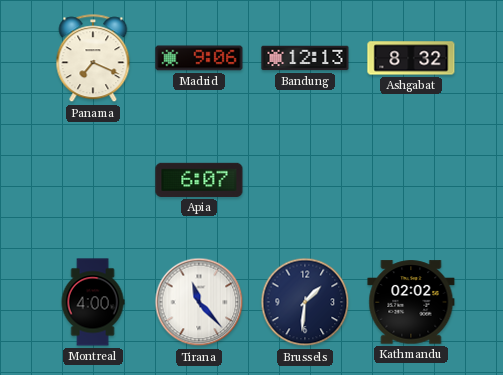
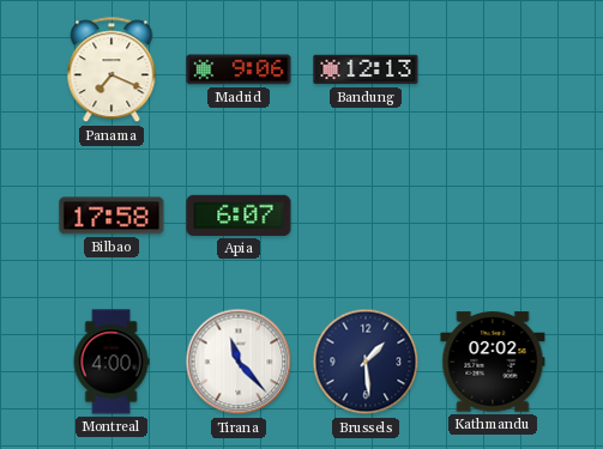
Ashgabat: 8:32 -> none (411, 58)
Bilbao: none -> 17:58 (111, 216)
Brussels: 1:31 -> 1:29 (366, 362)
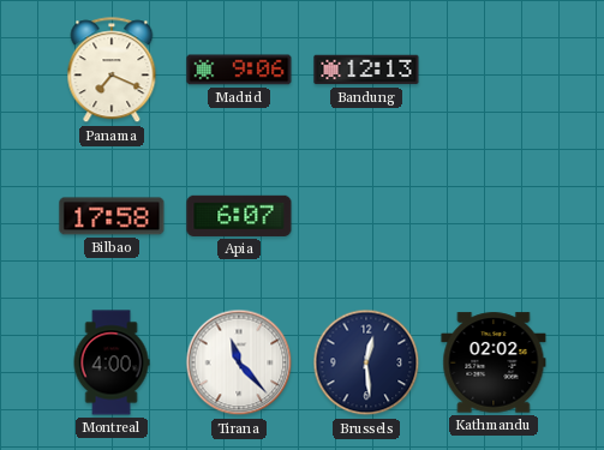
Brussels: 1:29 -> 12:29 (366, 362)
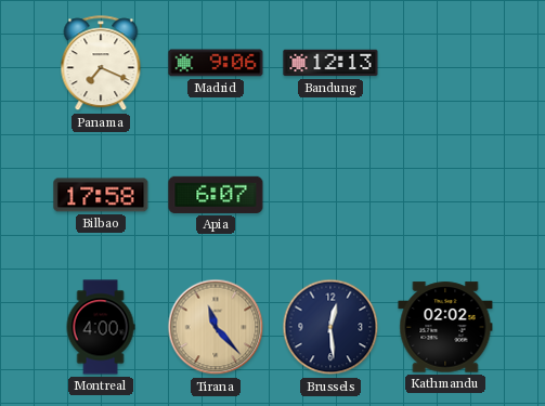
Tirana dial: white -> champagne (216, 327)
